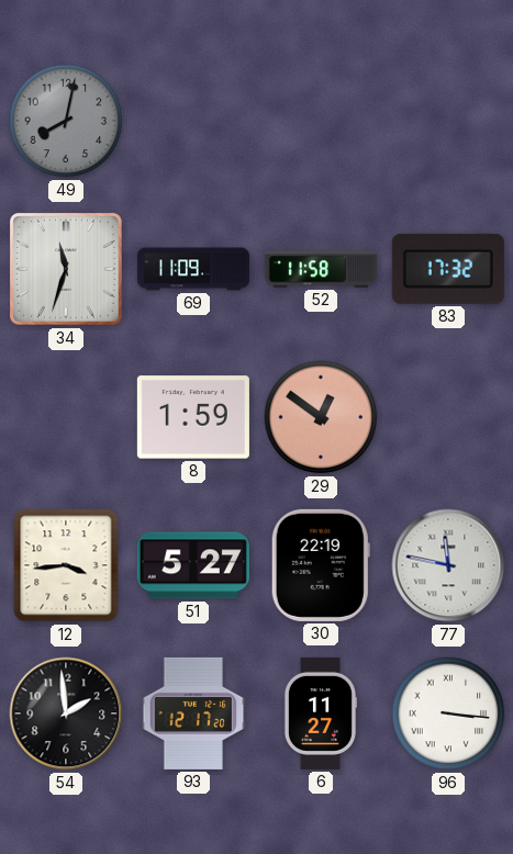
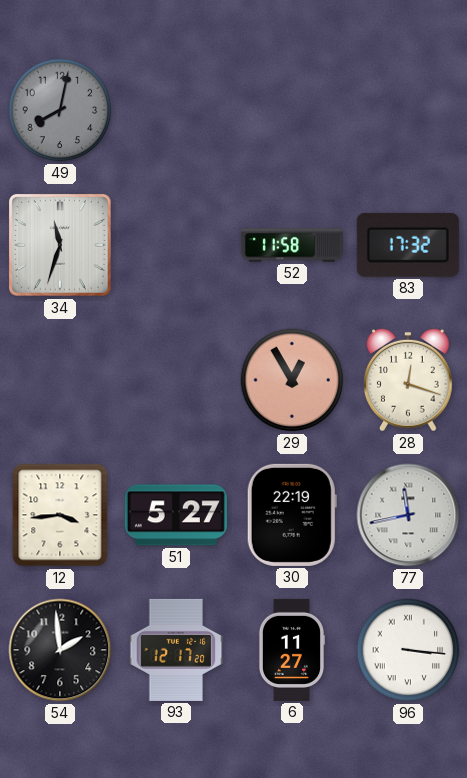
69: 11:09 -> none (193, 269)
8: 1:59 -> none (193, 417)
29: 12:51 -> 12:55 (292, 380)
28: none -> 12:18 (409, 380)
77: 11:47 -> 11:43 (408, 515)
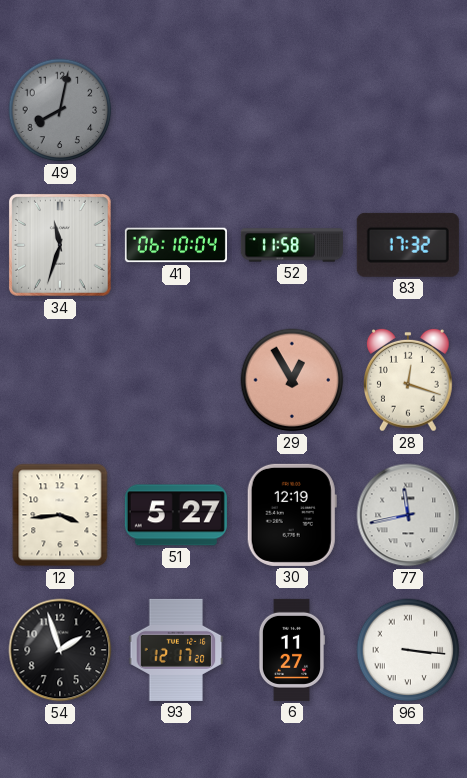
41: none -> 06:10 (176, 245)
30: 22:19 -> 12:19 (292, 515)
54: 1:59 -> 1:57 (60, 650)
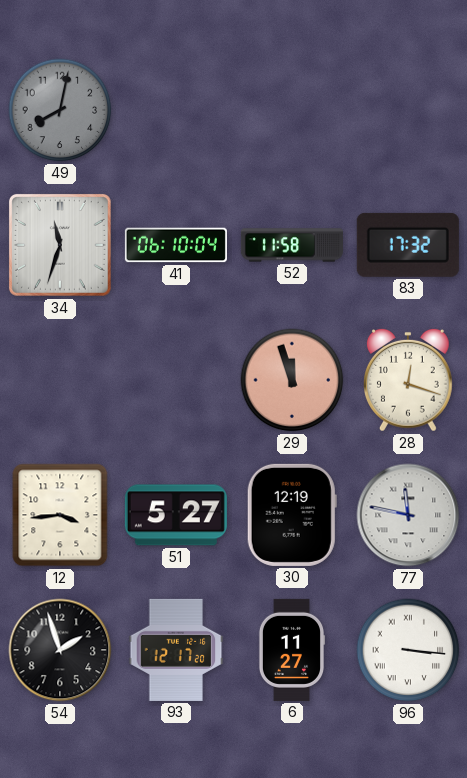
29: 12:55 -> 11:57 (292, 380)
77: 11:43 -> 11:47 (408, 515)
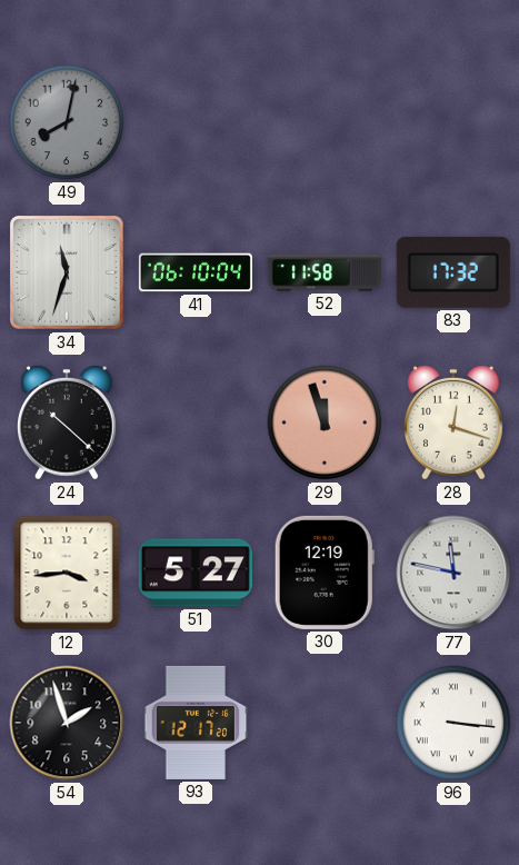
24: none -> 10:22 (68, 422)
6: 11:27 -> none (291, 650)
